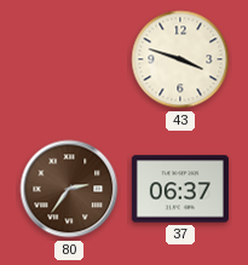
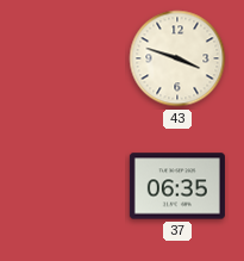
80: 2:36 -> none (69, 189)
37: 06:37 -> 06:35 (177, 186)
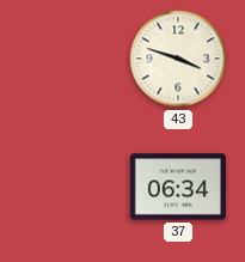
37: 06:35 -> 06:34 (178, 187)
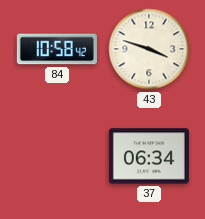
84: none -> 10:58 (57, 49)
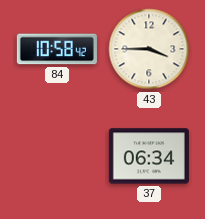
43: 3:48 -> 3:45 (149, 49)
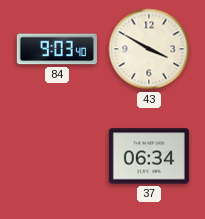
84: 10:58 -> 9:03 (57, 49)
43: 3:45 -> 3:50 (149, 49)
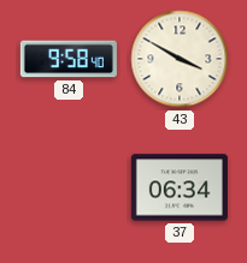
84: 9:03 -> 9:58 (69, 59)
